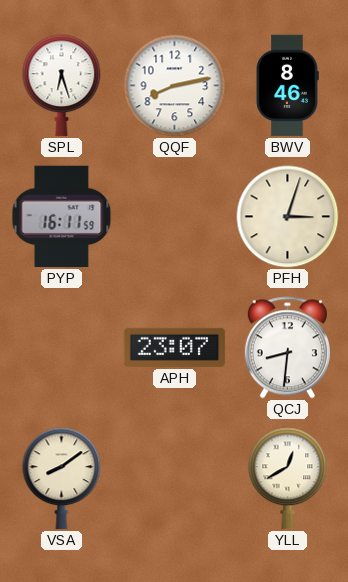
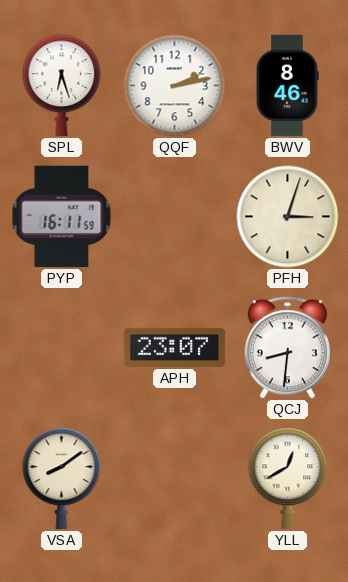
QQF: 8:13 -> 2:13 (175, 86)
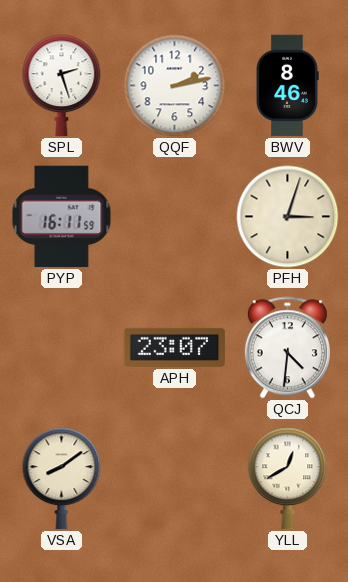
SPL: 6:27 -> 2:27 (62, 86)
QCJ: 8:31 -> 4:31 (287, 348)
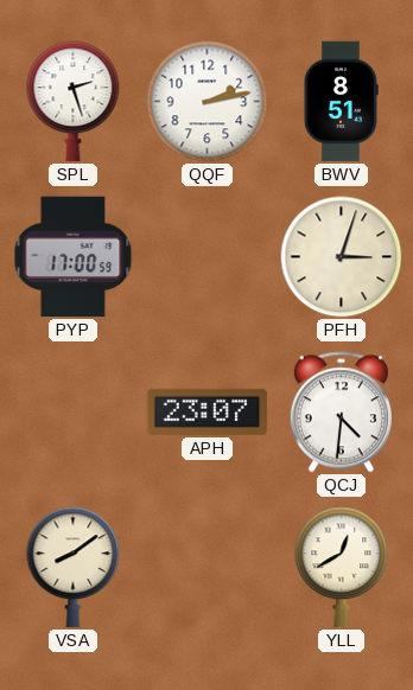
BWV: 8:46 -> 8:51 (341, 102)
PYP: 16:11 -> 17:00 (74, 257)
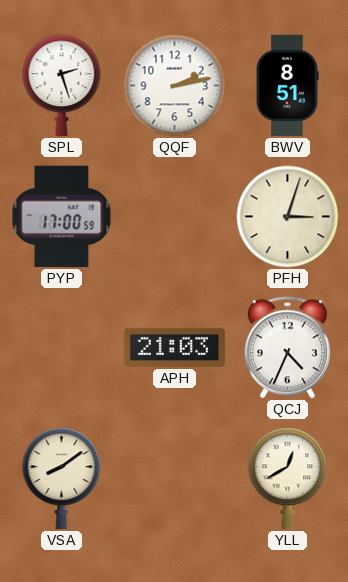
APH: 23:07 -> 21:03 (175, 347)
QCJ: 4:31 -> 4:34 (287, 348)
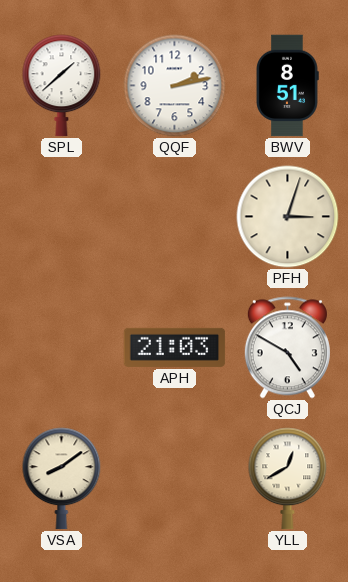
SPL: 2:27 -> 1:38 (62, 86)
PYP: 17:00 -> none (62, 217)
QCJ: 4:34 -> 4:50 (287, 348)
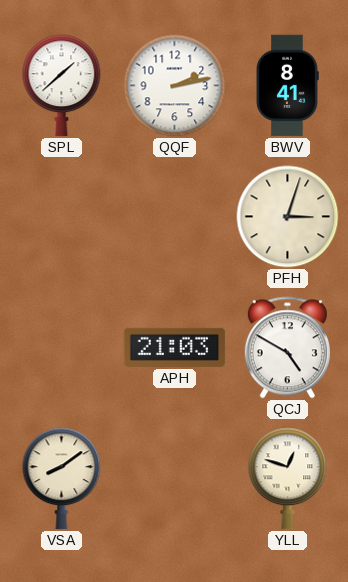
BWV: 8:51 -> 8:41 (287, 86)
YLL: 12:40 -> 12:48 (288, 479)
